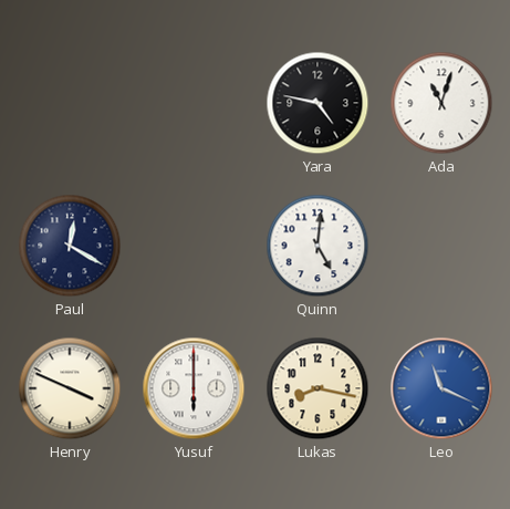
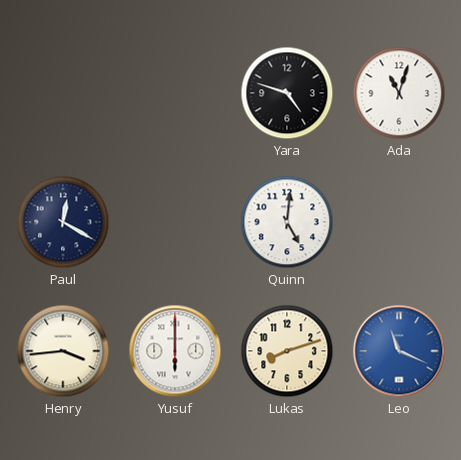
Yara: 4:47 -> 4:48 (287, 93)
Henry: 3:49 -> 3:44 (63, 351)
Lukas: 8:17 -> 8:12 (287, 351)
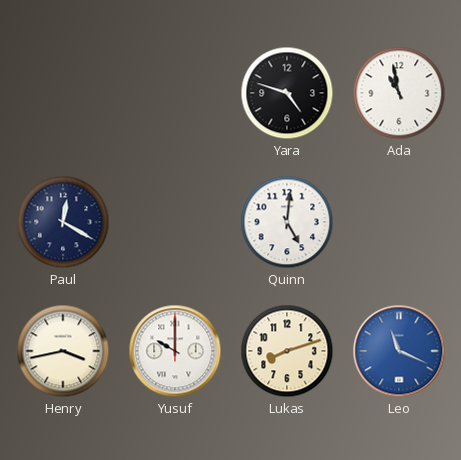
Ada: 11:03 -> 10:58 (399, 93)
Henry: 3:44 -> 3:43 (63, 351)
Yusuf: 6:00 -> 10:00 (175, 351)
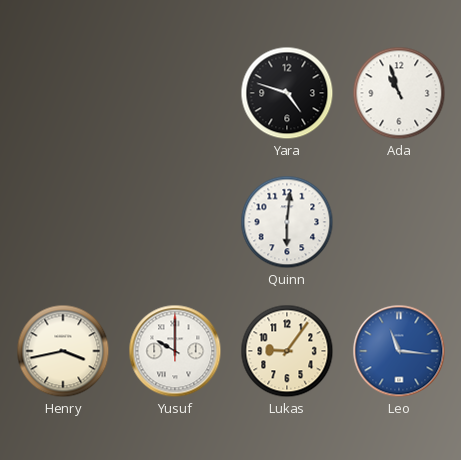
Ada: 10:58 -> 10:57 (399, 93)
Paul: 12:20 -> none (63, 222)
Quinn: 5:01 -> 6:01 (287, 222)
Lukas: 8:12 -> 9:06 (287, 351)
Leo: 11:19 -> 11:16 (399, 351)
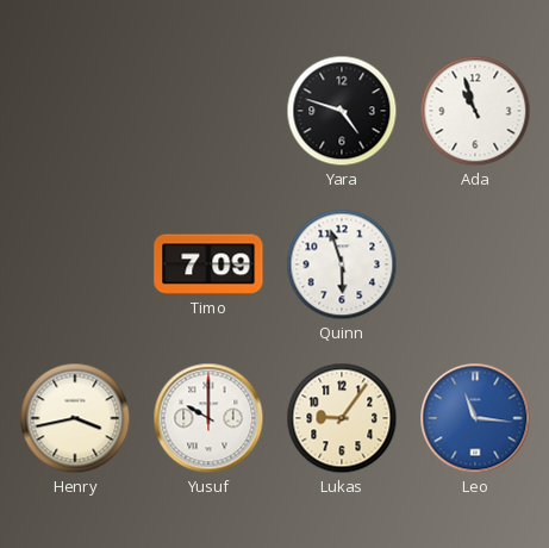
Timo: none -> 7:09 (208, 264)
Quinn: 6:01 -> 5:57 (342, 264)
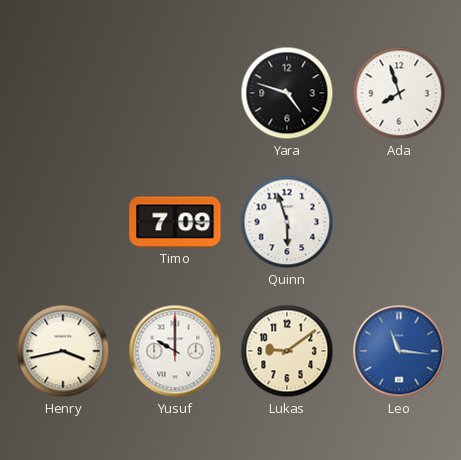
Ada: 10:57 -> 7:57 (399, 93)
Lukas: 9:06 -> 9:09 (287, 351)
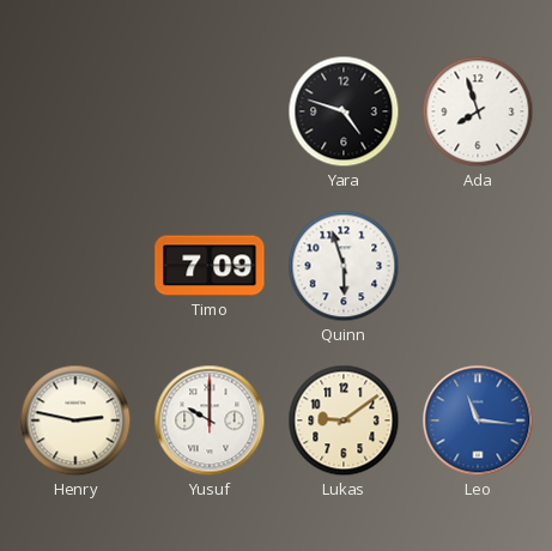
Henry: 3:43 -> 2:47 (75, 420)
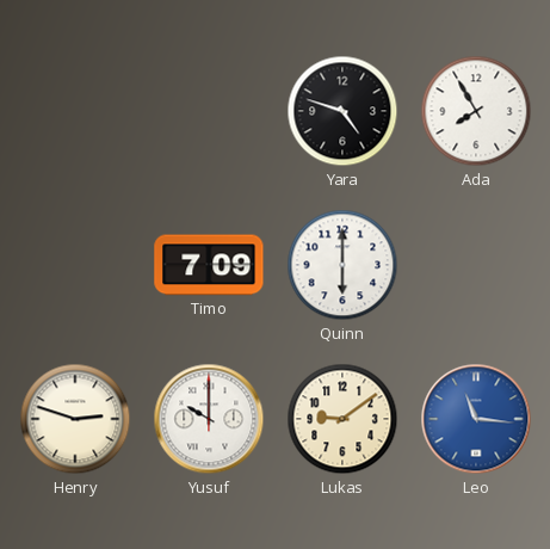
Ada: 7:57 -> 7:55 (476, 111)
Quinn: 5:57 -> 6:00 (342, 265)
Henry: 2:47 -> 2:48 (75, 419)
